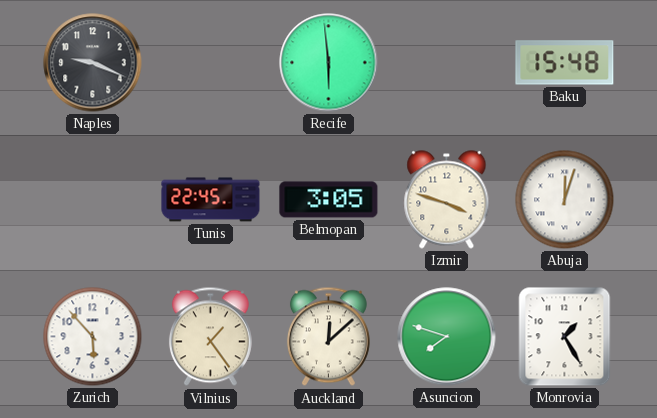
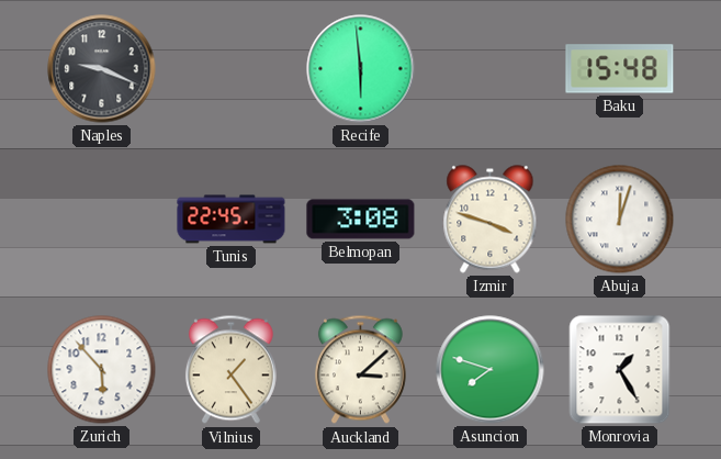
Belmopan: 3:05 -> 3:08 (361, 220)
Auckland: 12:08 -> 3:08 (360, 370)
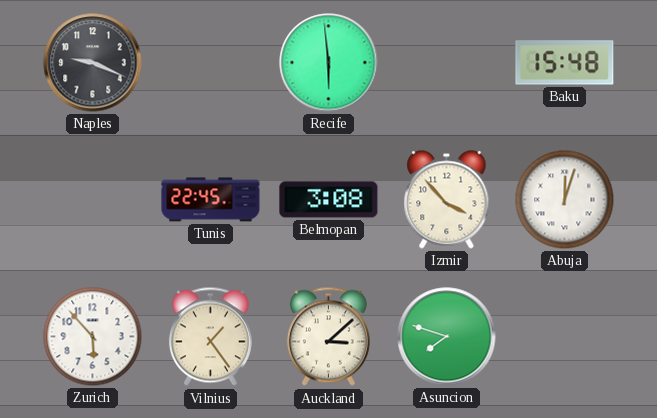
Izmir: 3:48 -> 3:53 (447, 200)
Monrovia: 1:25 -> none (620, 370)
